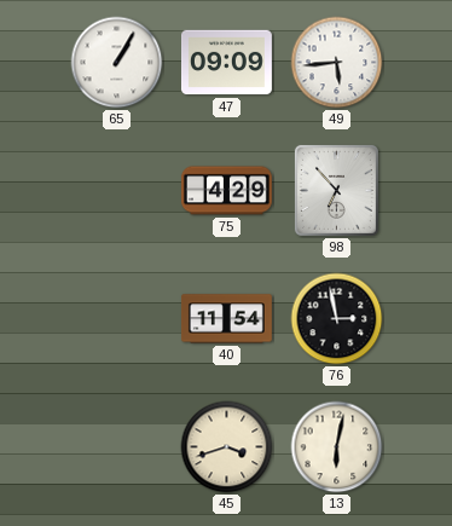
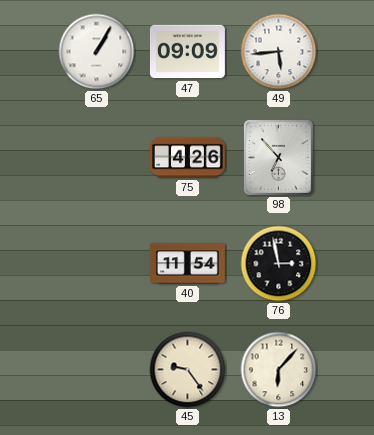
75: 4:29 -> 4:26 (188, 158)
45: 3:42 -> 9:24 (188, 370)
13: 6:02 -> 6:07 (279, 370)
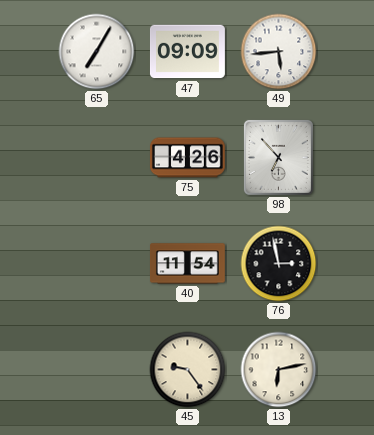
65: 1:05 -> 7:05 (97, 52)
13: 6:07 -> 6:13 (279, 370)
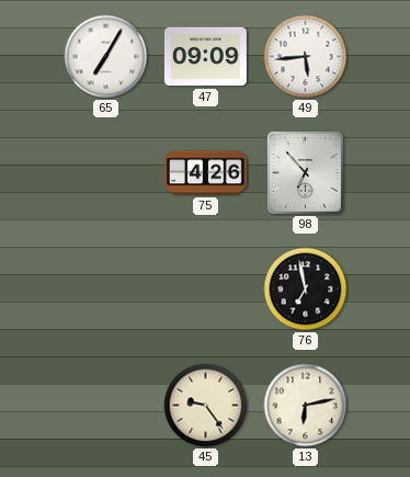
40: 11:54 -> none (187, 264)
76: 2:58 -> 6:58 (306, 289)
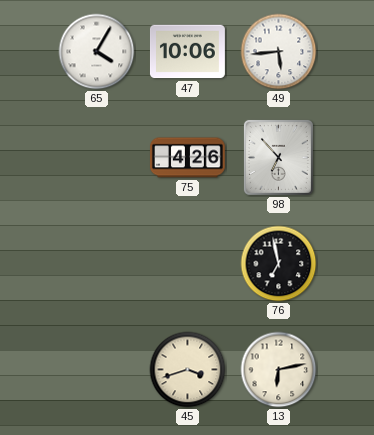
65: 7:05 -> 4:05 (97, 52)
47: 09:09 -> 10:06 (187, 52)
45: 9:24 -> 3:42 (188, 370)
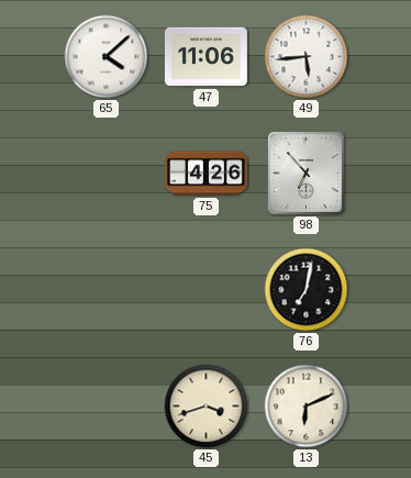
65: 4:05 -> 4:08 (107, 57)
47: 10:06 -> 11:06 (205, 57)
76: 6:58 -> 7:02 (307, 290)
13: 6:13 -> 6:11 (307, 407)
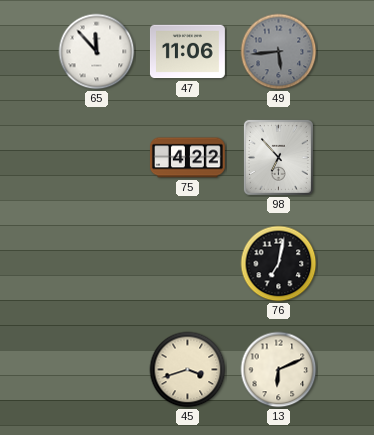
65: 4:08 -> 11:53 (97, 52)
49 dial: white -> grey (279, 52)
75: 4:26 -> 4:22 (188, 158)
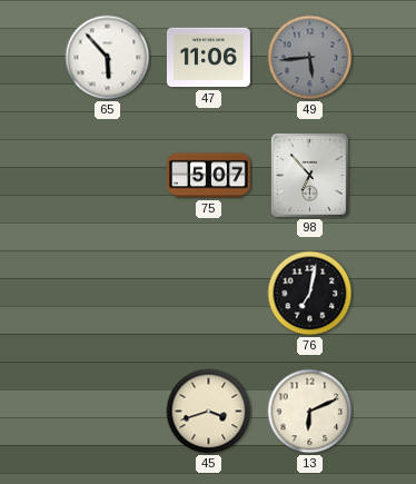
65: 11:53 -> 5:53 (108, 58)
75: 4:22 -> 5:07 (209, 176)
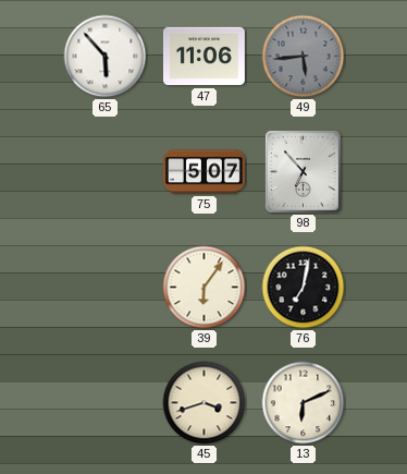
39: none -> 6:06 (205, 288)
